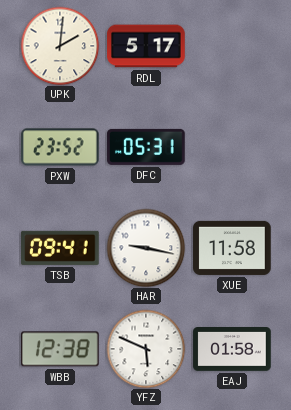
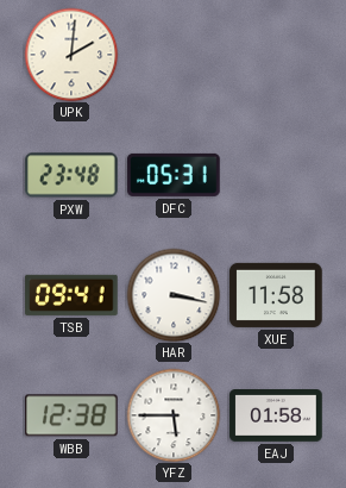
RDL: 5:17 -> none (146, 46)
PXW: 23:52 -> 23:48 (71, 175)
HAR: 9:17 -> 3:17 (174, 295)
YFZ: 5:49 -> 5:45 (174, 415)
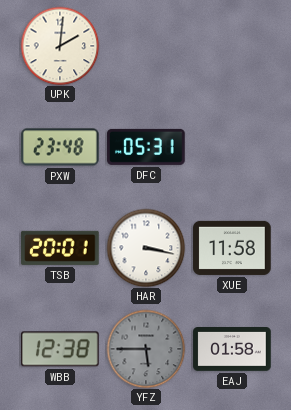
TSB: 09:41 -> 20:01 (60, 248)
YFZ dial: white -> grey (146, 349)
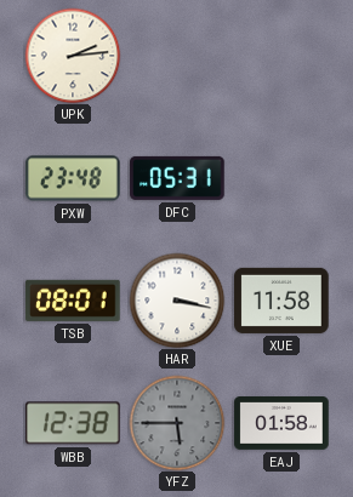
UPK: 2:01 -> 2:14 (73, 56)
TSB: 20:01 -> 08:01 (73, 301)
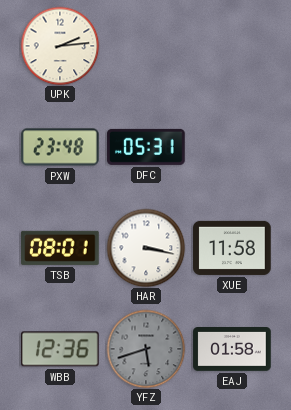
WBB: 12:38 -> 12:36 (61, 349)
YFZ: 5:45 -> 5:42 (146, 349)
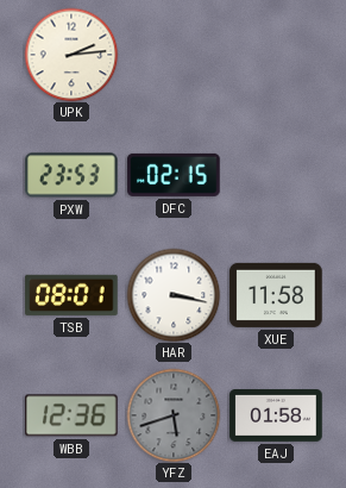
PXW: 23:48 -> 23:53 (71, 175)
DFC: 05:31 -> 02:15 (174, 175)
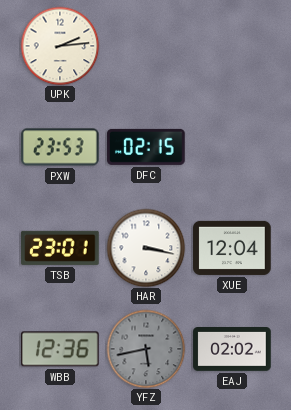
TSB: 08:01 -> 23:01 (60, 248)
XUE: 11:58 -> 12:04 (232, 248)
YFZ: 5:42 -> 5:43 (146, 349)
EAJ: 01:58 -> 02:02 (232, 350)
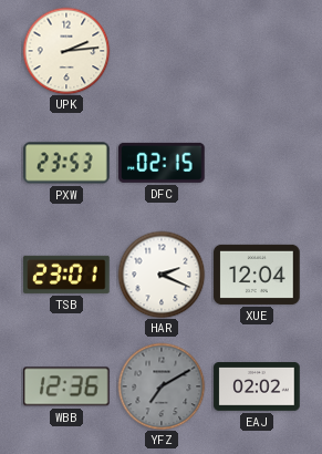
HAR: 3:17 -> 2:19 (162, 275)
YFZ: 5:43 -> 7:10 (162, 386)
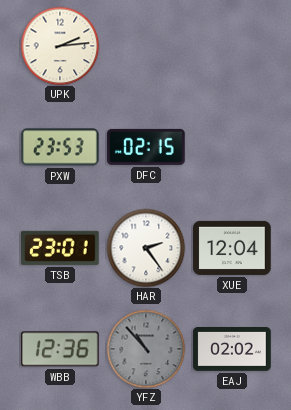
HAR: 2:19 -> 2:24 (146, 248)
YFZ: 7:10 -> 10:53 (146, 349)
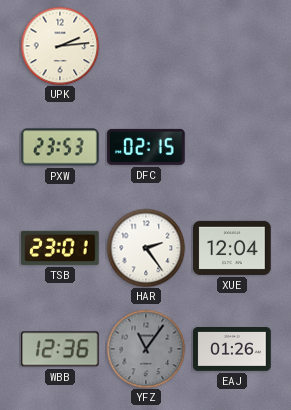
YFZ: 10:53 -> 11:06 (146, 349)
EAJ: 02:02 -> 01:26 (232, 350)
